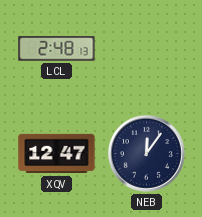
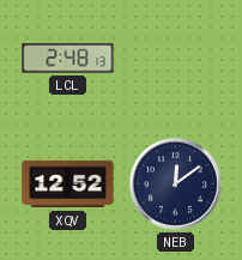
XQV: 12:47 -> 12:52 (68, 185)
NEB: 12:06 -> 12:09 (175, 183)
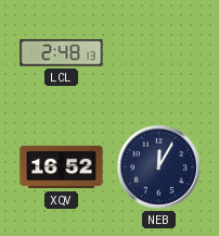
XQV: 12:52 -> 16:52 (62, 167)
NEB: 12:09 -> 12:05 (158, 166)
